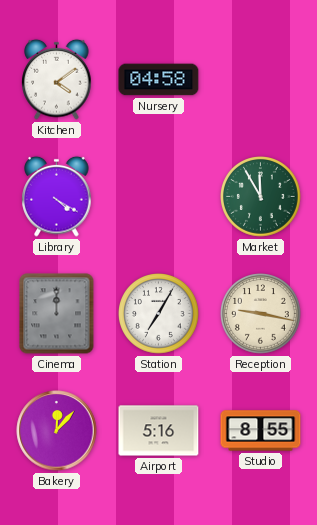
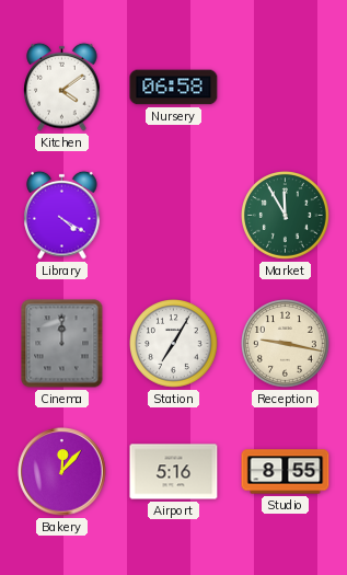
Nursery: 04:58 -> 06:58 (174, 88)
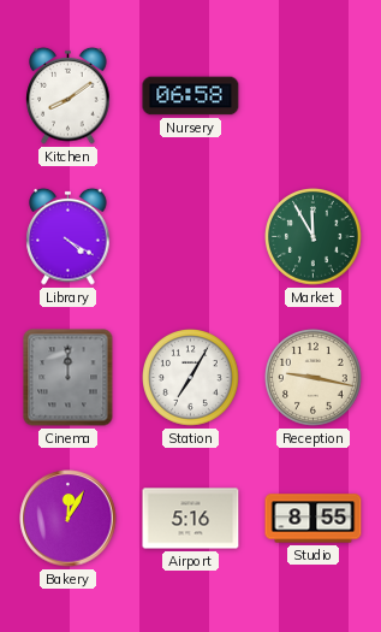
Kitchen: 4:09 -> 8:09 (69, 95)
Bakery: 12:07 -> 12:05 (69, 519)
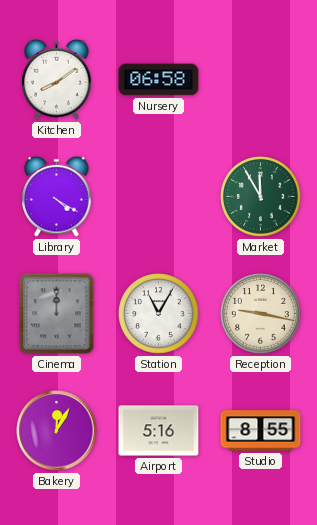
Station: 7:05 -> 11:05 (159, 314)
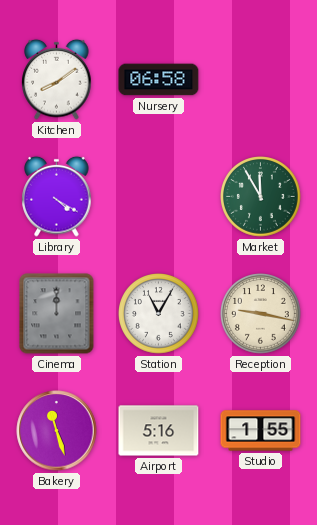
Bakery: 12:05 -> 11:27 (57, 431)
Studio: 8:55 -> 1:55 (261, 431)
